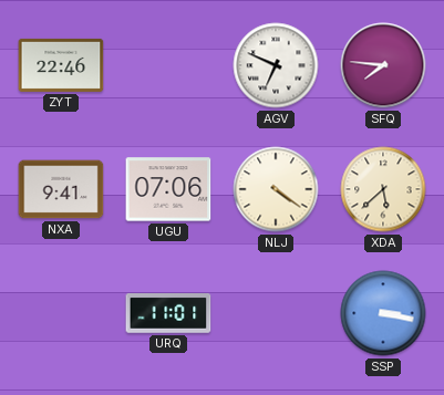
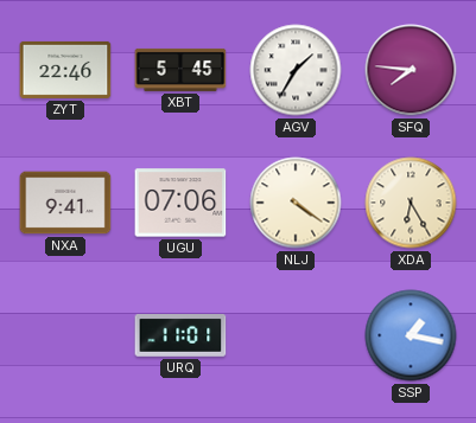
XBT: none -> 5:45 (180, 70)
AGV: 6:49 -> 1:35 (296, 70)
XDA: 5:38 -> 6:25 (411, 203)
SSP: 3:17 -> 1:17 (411, 335)
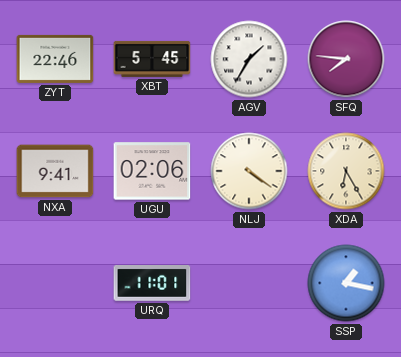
UGU: 07:06 -> 02:06 (152, 171)
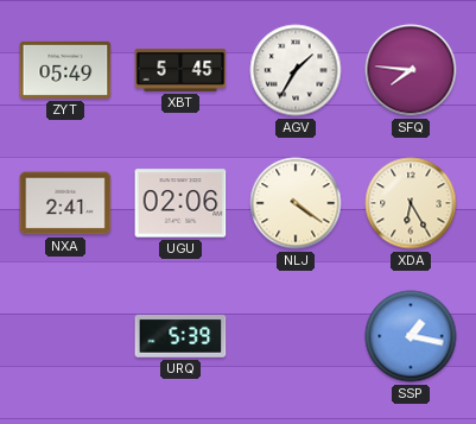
ZYT: 22:46 -> 05:49 (65, 70)
NXA: 9:41 -> 2:41 (65, 203)
URQ: 11:01 -> 5:39 (180, 337)
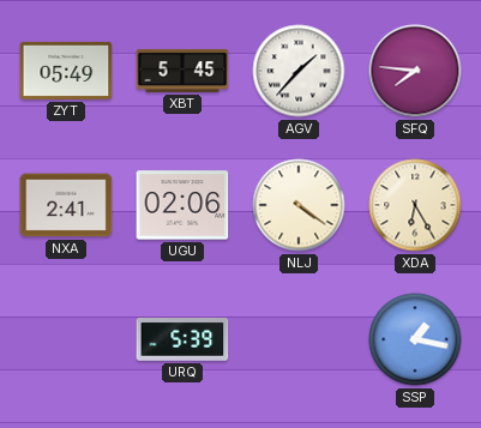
AGV: 1:35 -> 1:37 (299, 71)
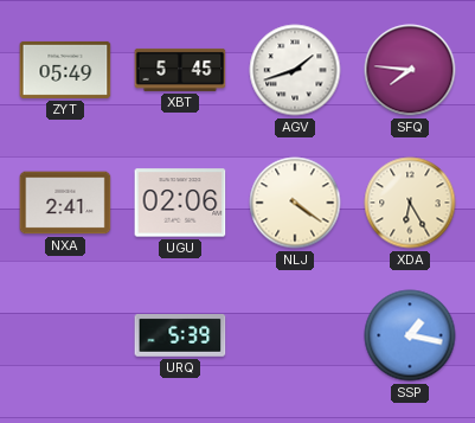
AGV: 1:37 -> 1:42 (295, 70)
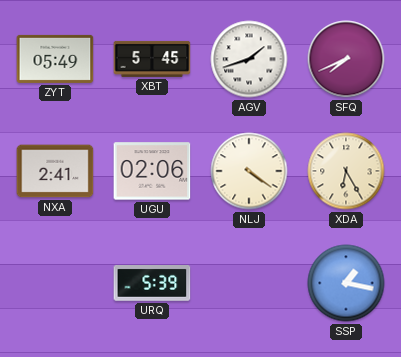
SFQ: 7:46 -> 7:41 (346, 59)
